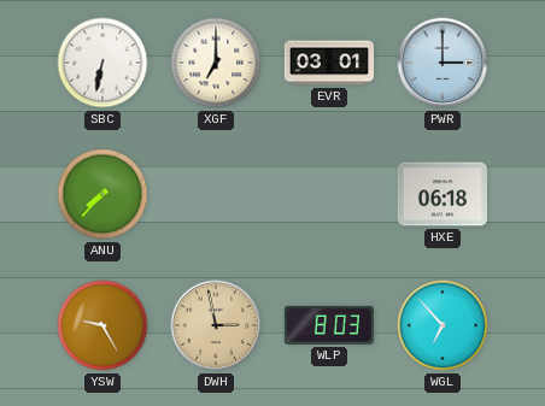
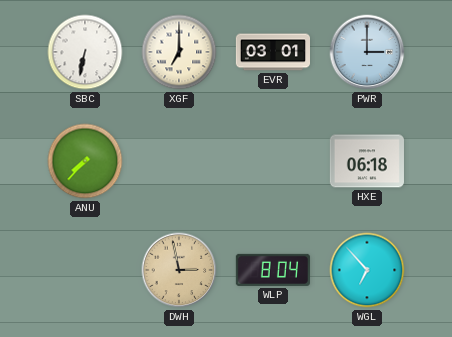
YSW: 9:25 -> none (102, 325)
WLP: 8:03 -> 8:04 (273, 270)
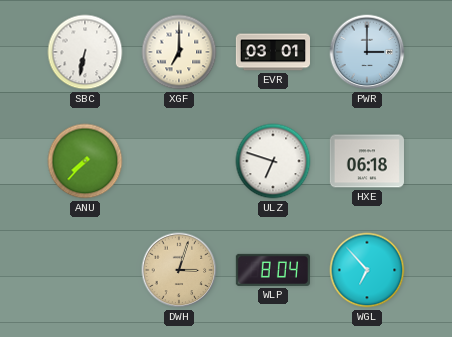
ULZ: none -> 6:48 (273, 161)
DWH: 2:58 -> 3:03 (179, 270)
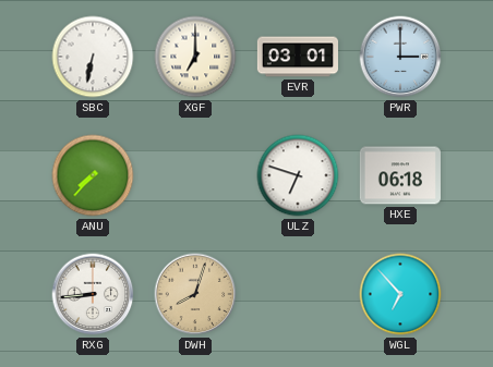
RXG: none -> 8:44 (93, 294)
DWH: 3:03 -> 8:03 (195, 294)
WLP: 8:04 -> none (273, 270)
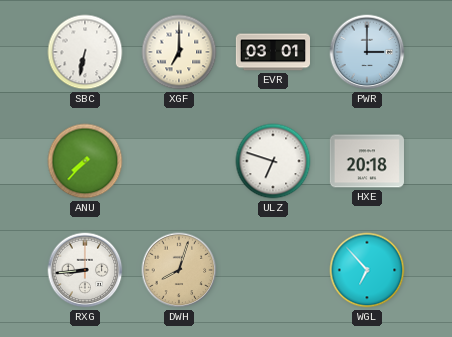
HXE: 06:18 -> 20:18 (367, 161)
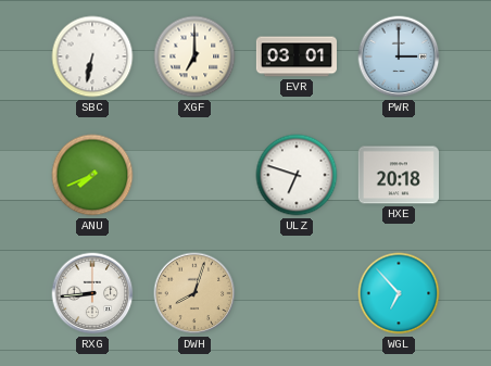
ANU: 7:37 -> 7:41 (92, 175)
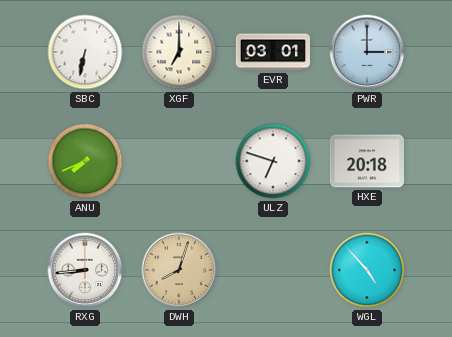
WGL: 6:53 -> 4:53 (367, 270)
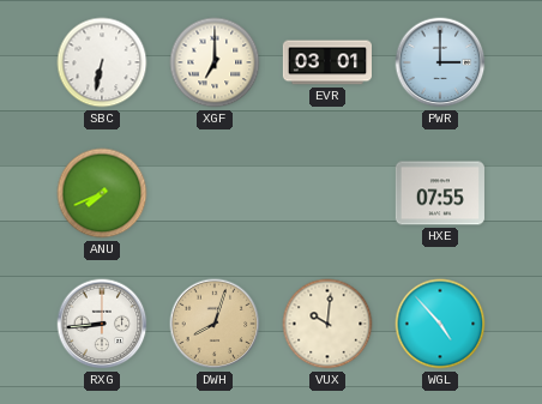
ULZ: 6:48 -> none (273, 161)
HXE: 20:18 -> 07:55 (440, 193)
VUX: none -> 10:01 (327, 324)
